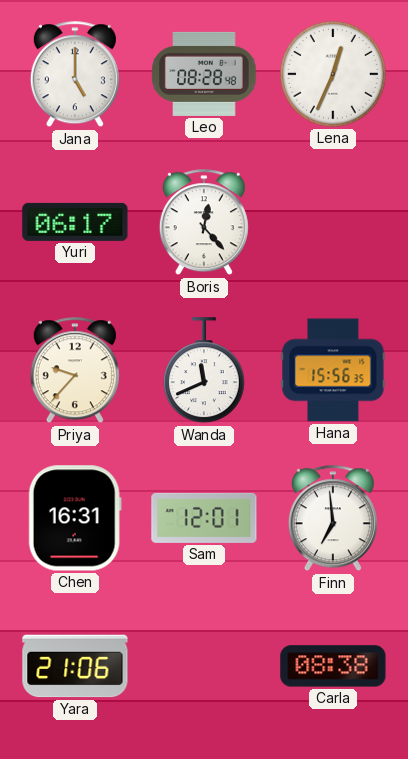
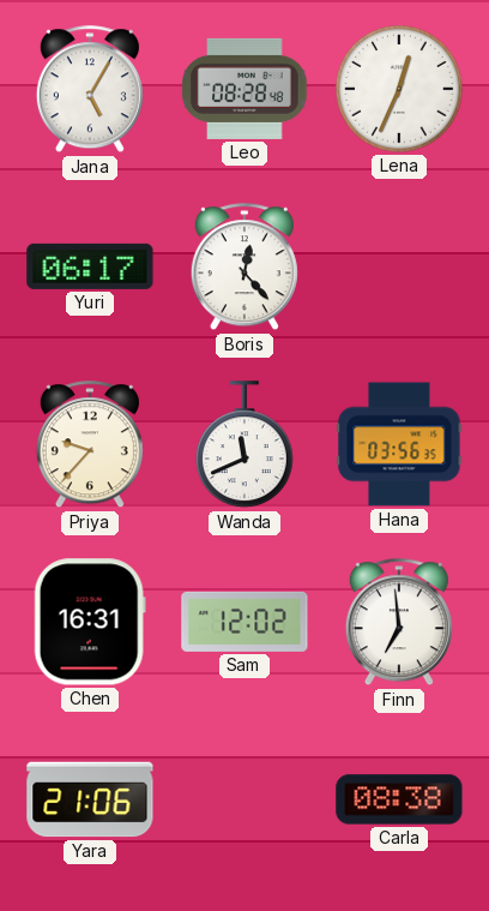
Jana: 5:00 -> 5:05 (90, 90)
Hana: 15:56 -> 03:56 (399, 444)
Sam: 12:01 -> 12:02 (244, 622)
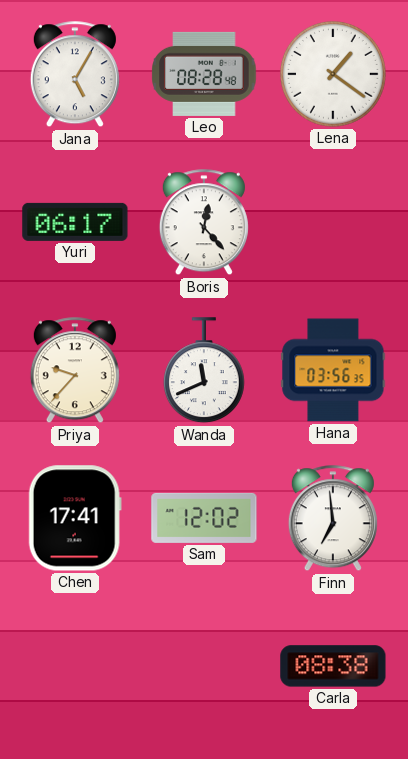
Lena: 12:34 -> 1:21 (333, 74)
Chen: 16:31 -> 17:41 (75, 518)
Yara: 21:06 -> none (90, 799)
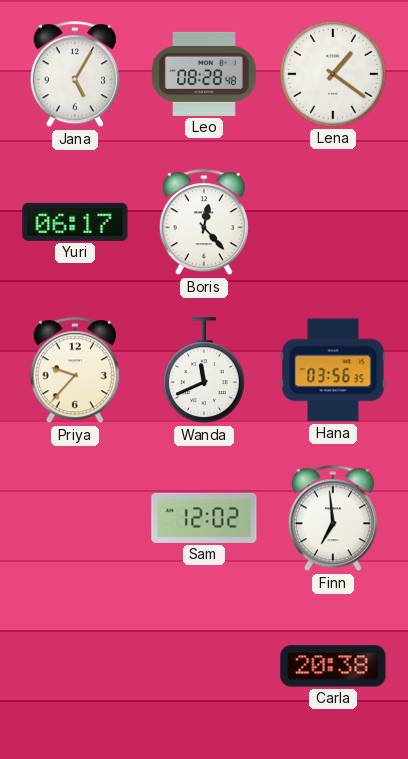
Chen: 17:41 -> none (75, 518)
Carla: 08:38 -> 20:38 (333, 666)
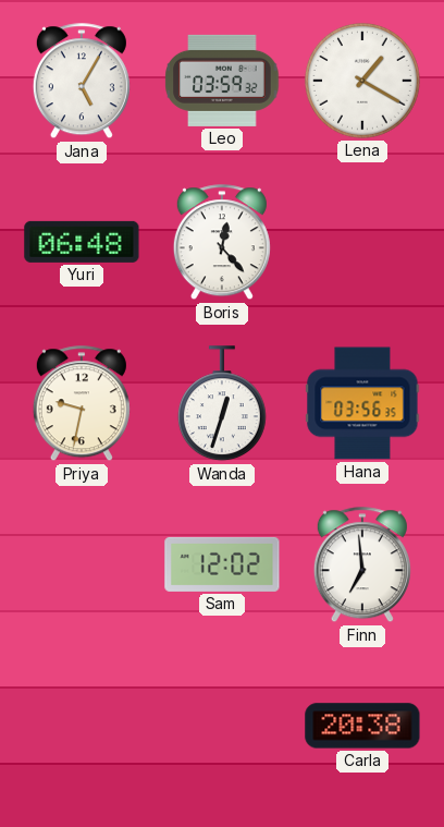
Leo: 08:28 -> 03:59 (222, 81)
Lena: 1:21 -> 1:20 (362, 81)
Yuri: 06:17 -> 06:48 (82, 242)
Priya: 9:37 -> 9:32 (82, 404)
Wanda: 11:41 -> 12:33 (222, 404)
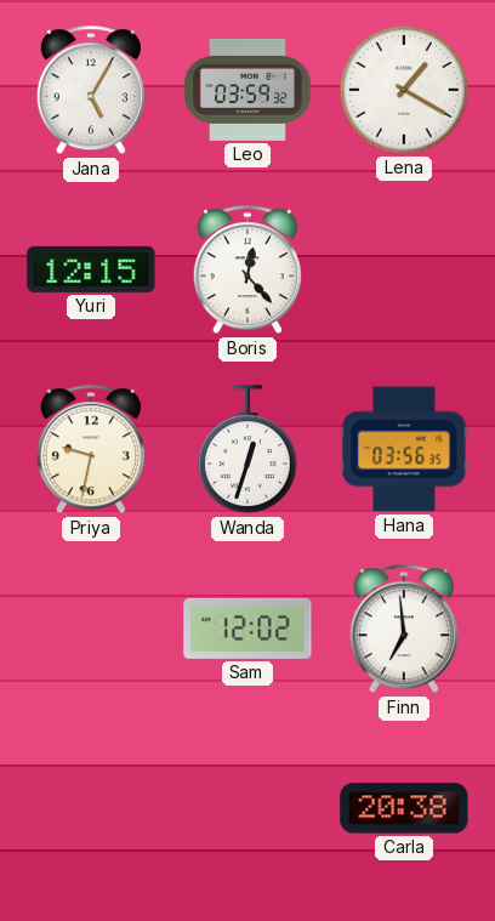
Yuri: 06:48 -> 12:15 (91, 269)
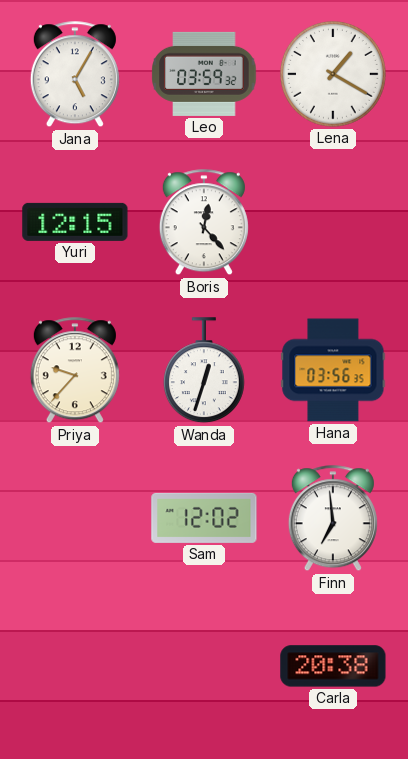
Priya: 9:32 -> 9:37 (75, 371)
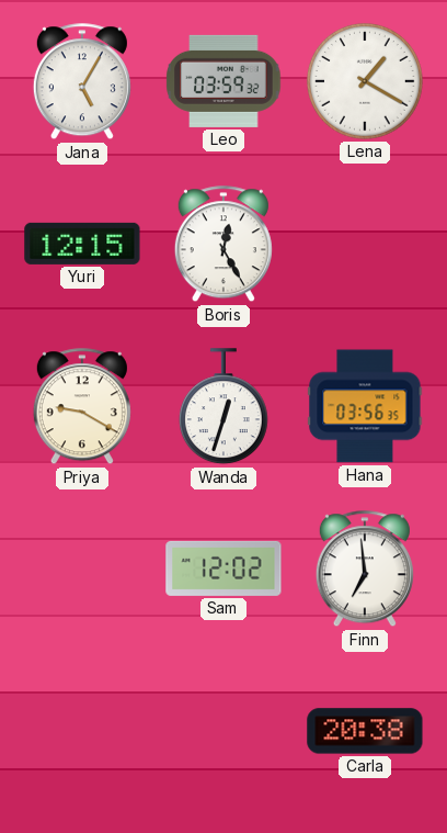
Boris: 12:23 -> 12:25 (224, 245)
Priya: 9:37 -> 9:20 (82, 407)
